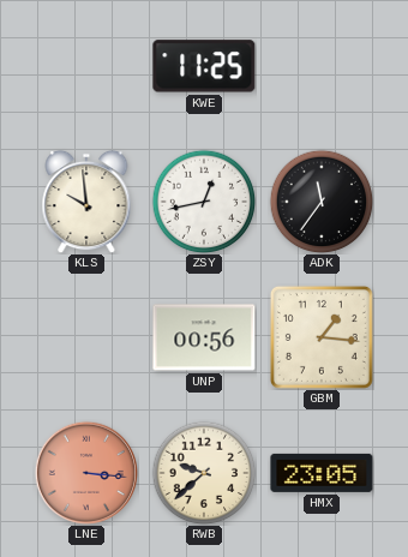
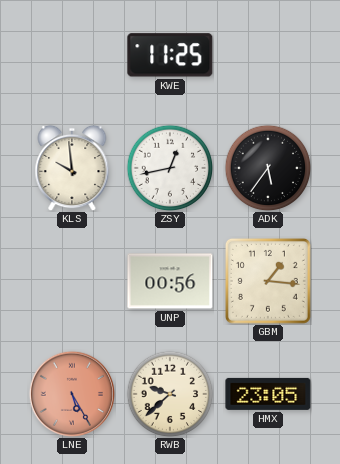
ADK: 11:36 -> 5:36 (268, 168)
LNE: 3:16 -> 5:25 (71, 393)
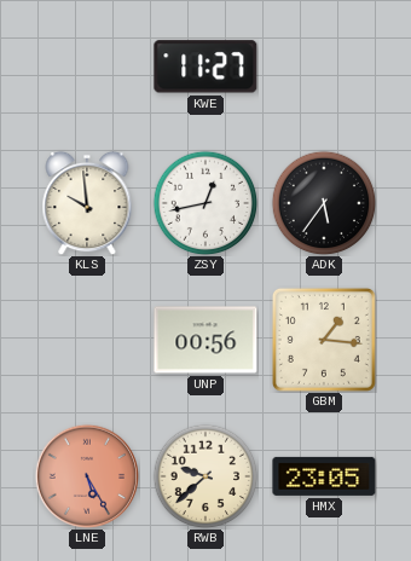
KWE: 11:25 -> 11:27 (205, 66)
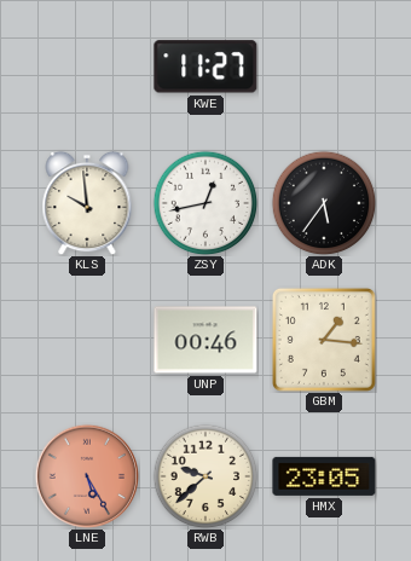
UNP: 00:56 -> 00:46 (205, 340)
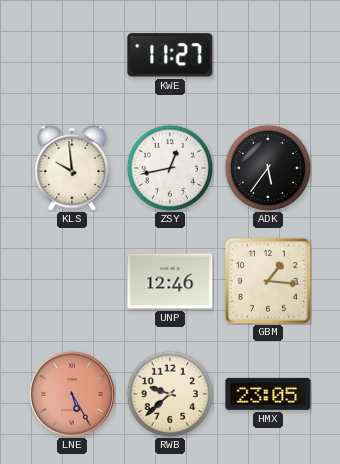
UNP: 00:46 -> 12:46 (170, 281)
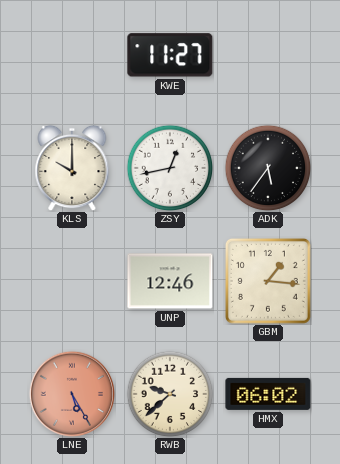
KLS: 9:59 -> 10:00 (72, 168)
HMX: 23:05 -> 06:02 (268, 394)
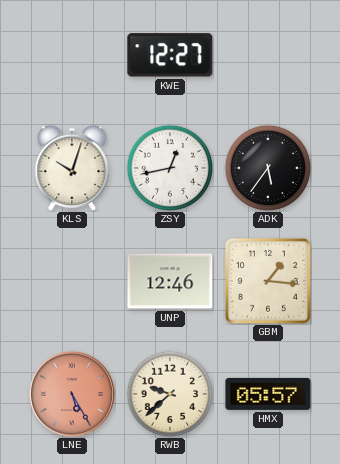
KWE: 11:27 -> 12:27 (170, 55)
KLS: 10:00 -> 10:03 (72, 168)
HMX: 06:02 -> 05:57 (268, 394)
